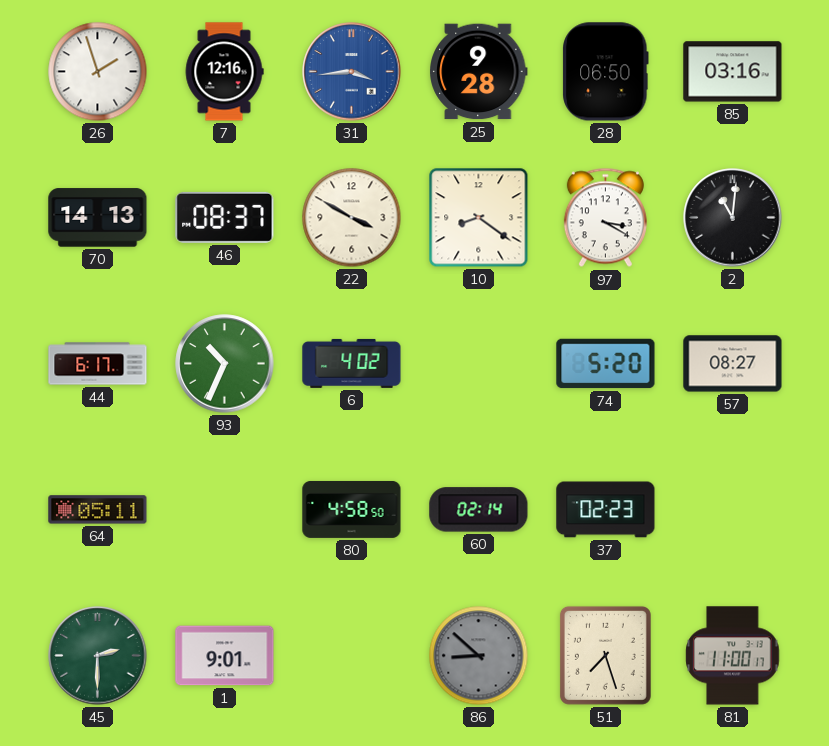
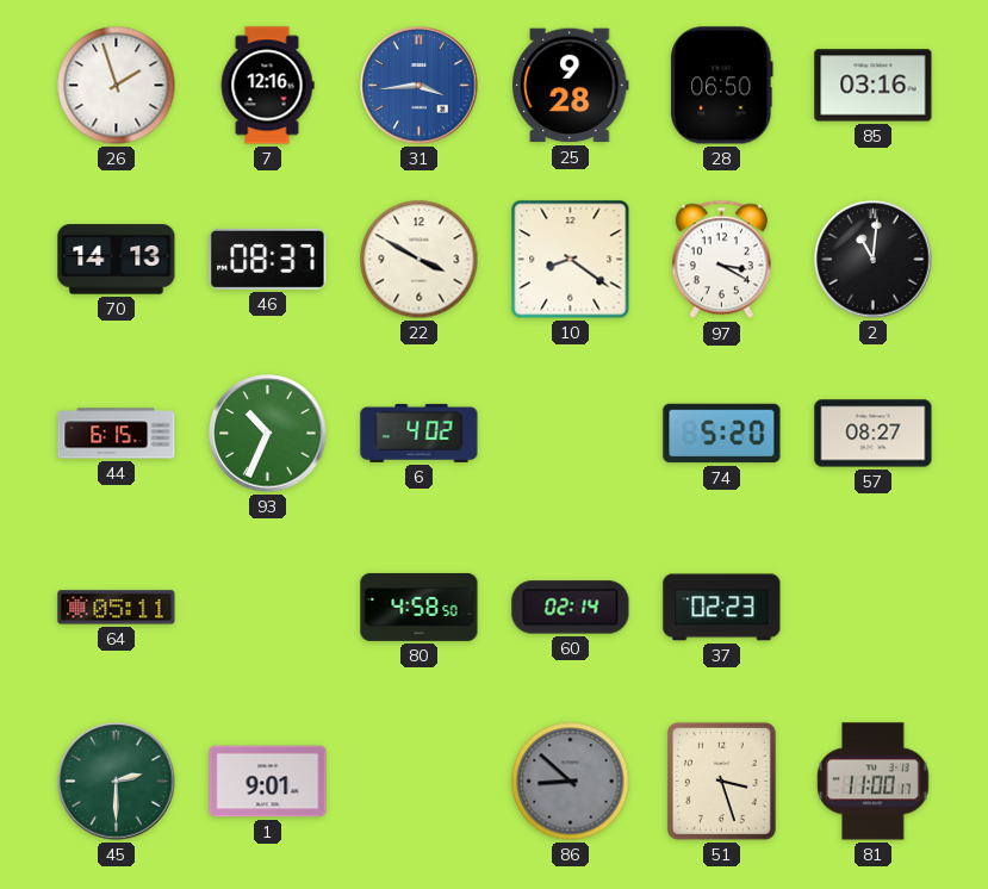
44: 6:17 -> 6:15 (117, 434)
51: 7:27 -> 3:27 (721, 781)
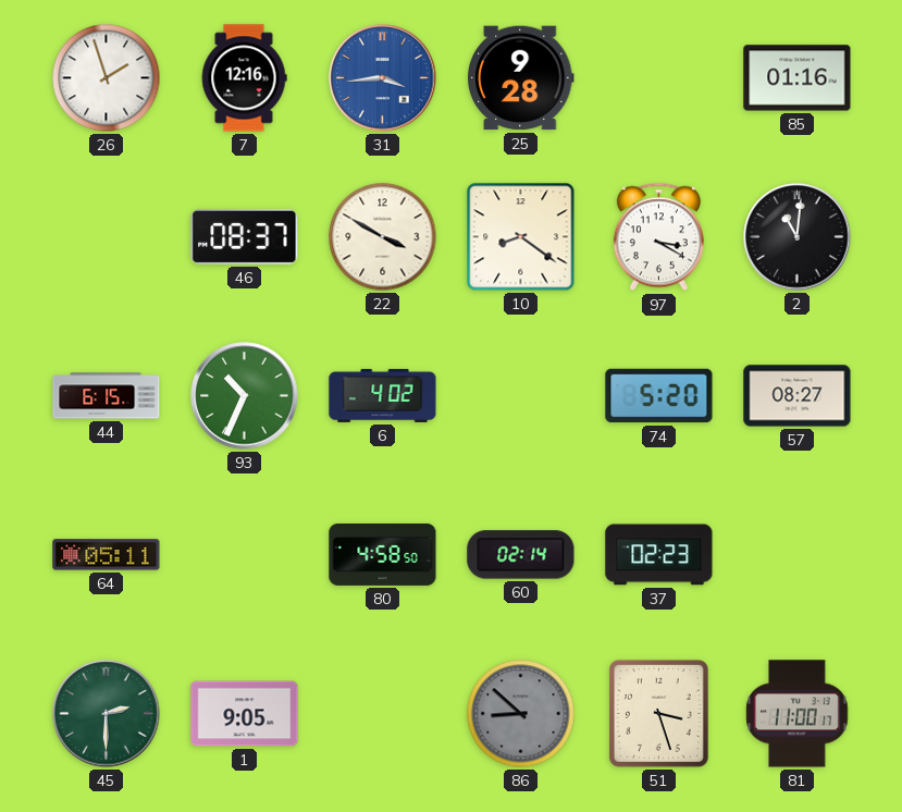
28: 06:50 -> none (722, 86)
85: 03:16 -> 01:16 (798, 78)
70: 14:13 -> none (117, 260)
1: 9:01 -> 9:05 (245, 714)
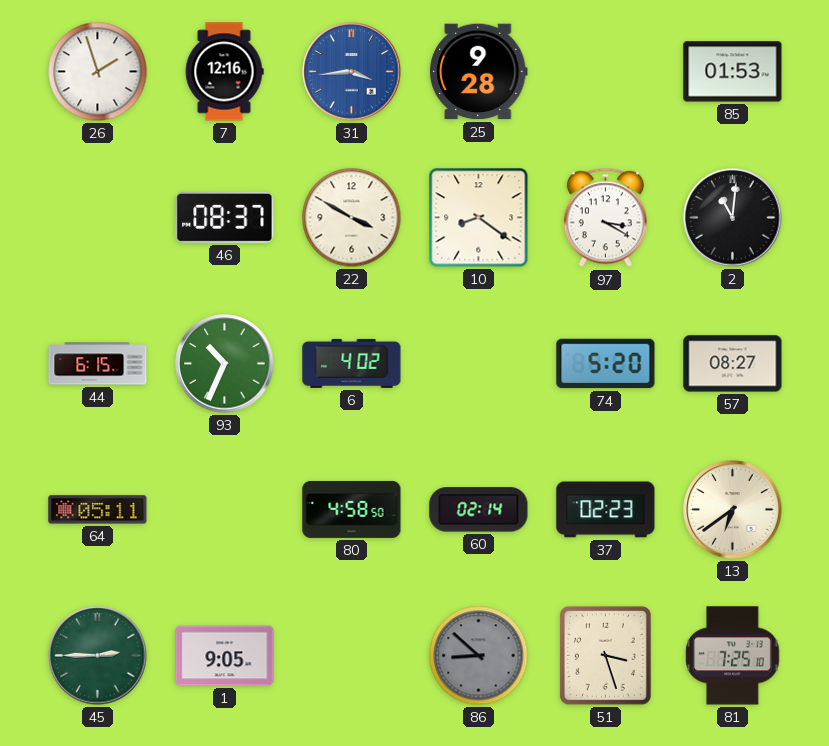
85: 01:16 -> 01:53 (733, 72)
13: none -> 6:39 (733, 510)
45: 2:30 -> 2:45 (98, 656)
81: 11:00 -> 7:25 (733, 656)
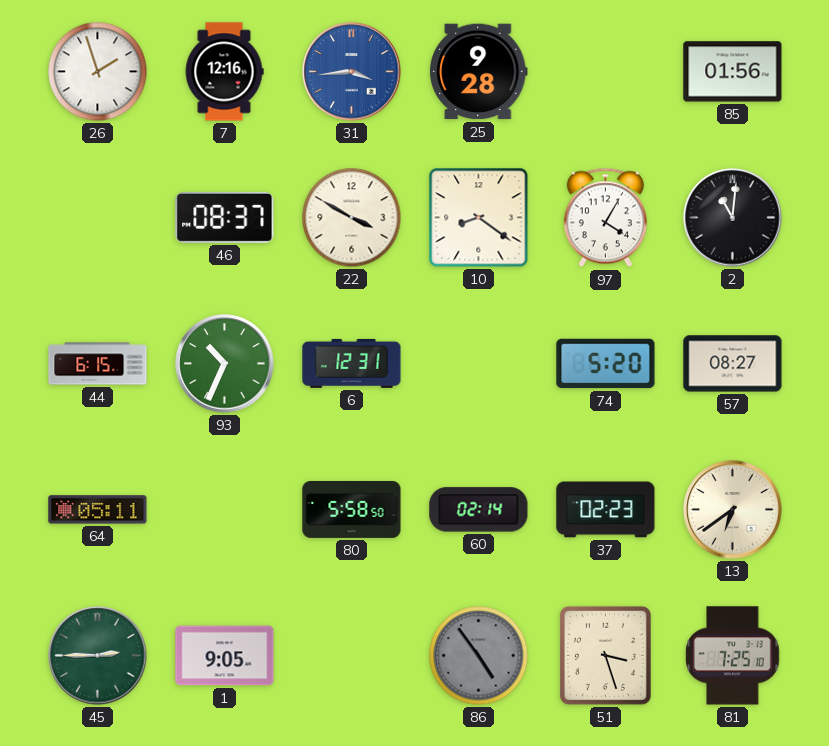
85: 01:53 -> 01:56 (733, 72)
97: 3:20 -> 4:05 (605, 218)
6: 4:02 -> 12:31 (352, 363)
80: 4:58 -> 5:58 (352, 509)
86: 8:52 -> 4:54 (479, 656)
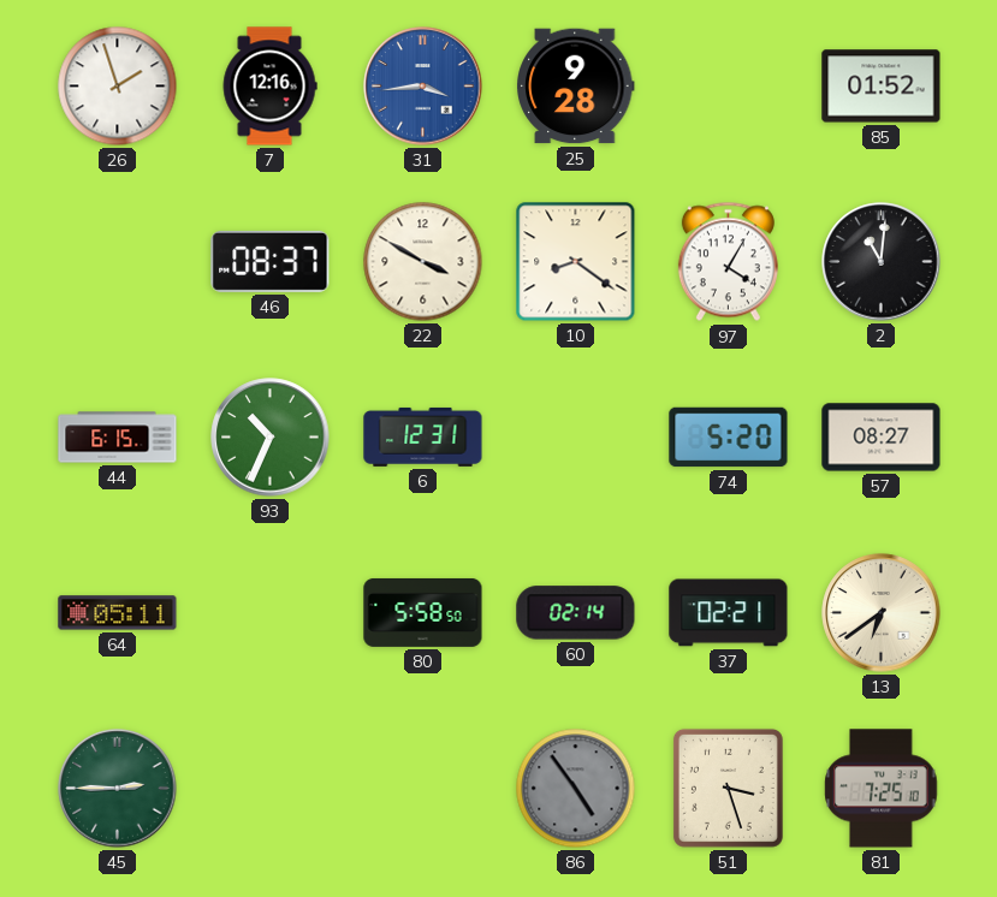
85: 01:56 -> 01:52 (882, 87)
37: 02:23 -> 02:21 (729, 613)
1: 9:05 -> none (225, 656)
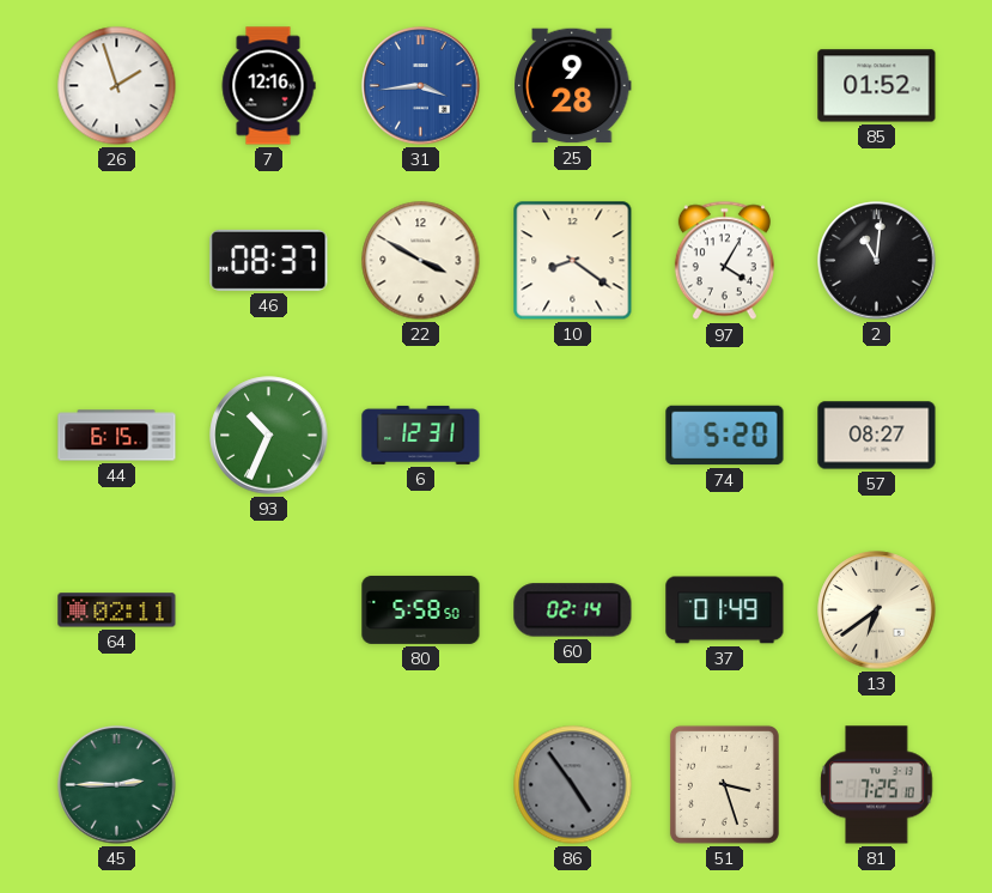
64: 05:11 -> 02:11 (117, 610)
37: 02:21 -> 01:49 (725, 610)
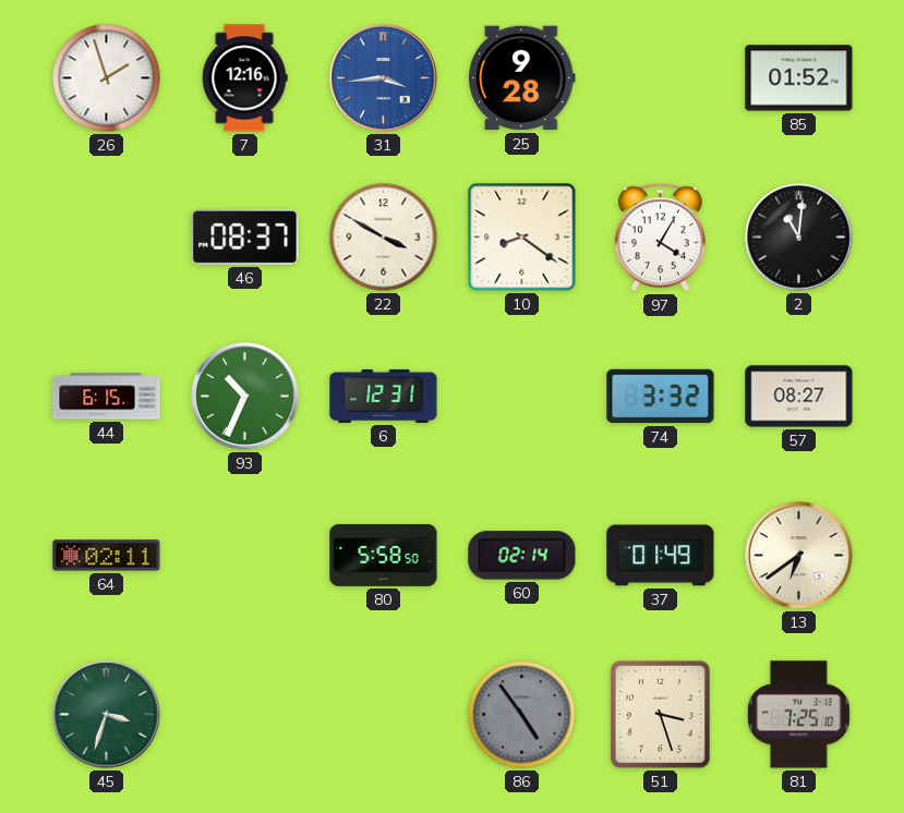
74: 5:20 -> 3:32 (661, 397)
45: 2:45 -> 3:33 (107, 715)
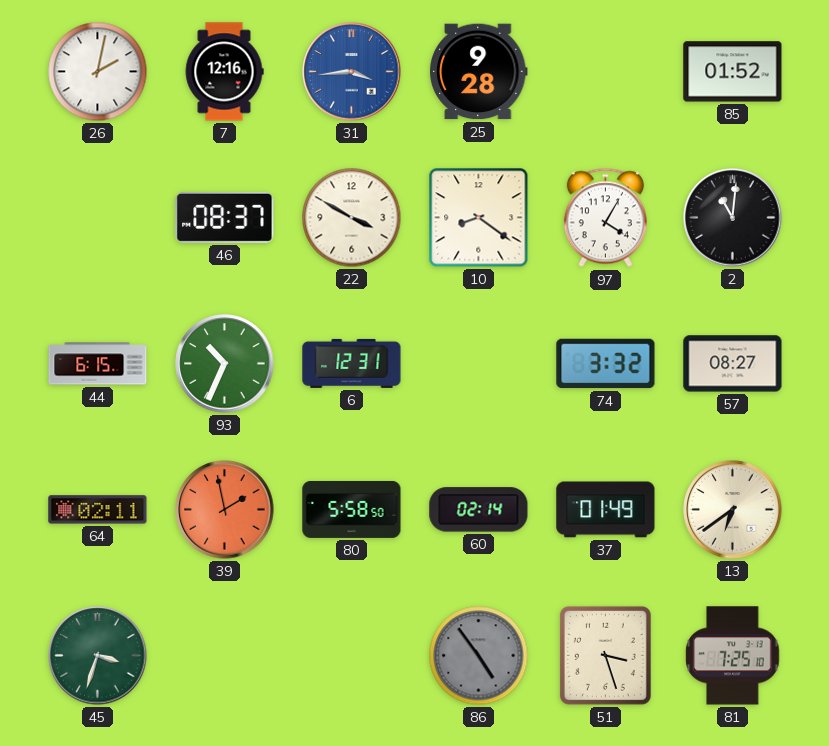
26: 1:57 -> 2:02 (98, 72)
39: none -> 1:58 (225, 510)
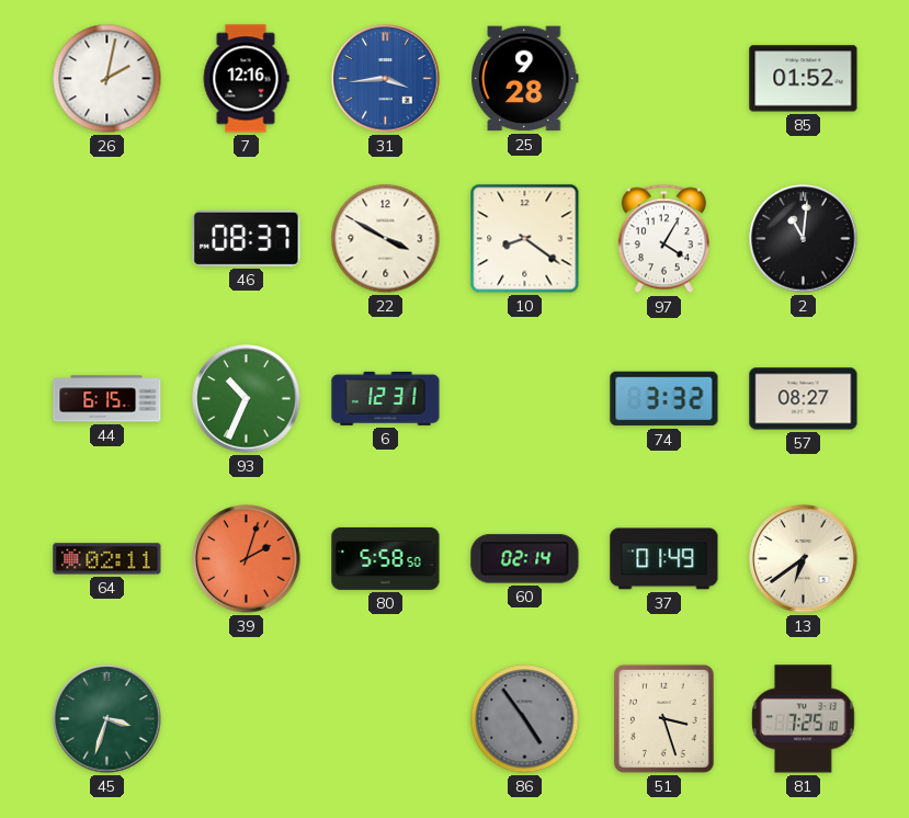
39: 1:58 -> 2:03 (247, 559)
